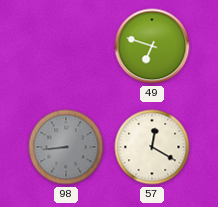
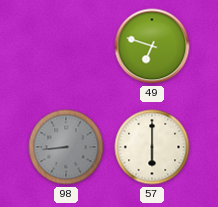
57: 12:20 -> 6:00 (152, 147)
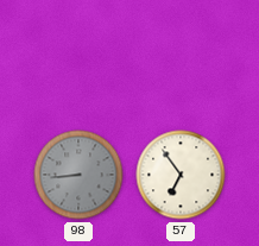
49: 6:48 -> none (152, 46)
57: 6:00 -> 6:54 (181, 175)
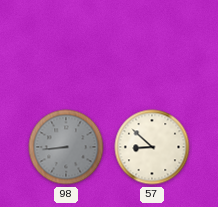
57: 6:54 -> 8:52 (152, 147)
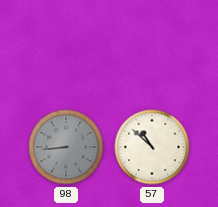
57: 8:52 -> 10:52 (152, 147)
